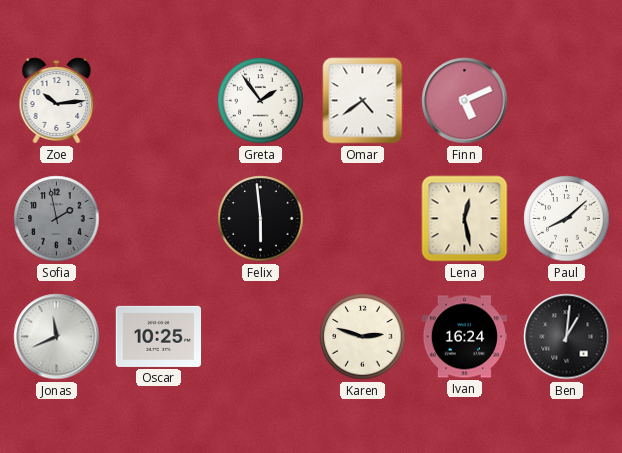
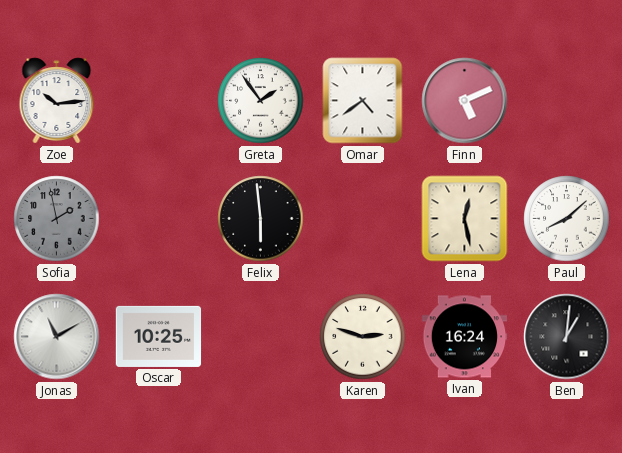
Jonas: 11:41 -> 11:10 (57, 337)
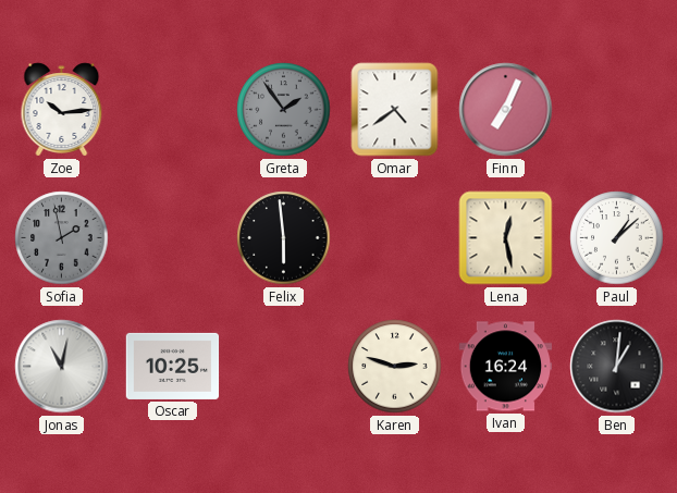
Greta dial: white -> grey (284, 110)
Finn: 5:11 -> 7:04 (506, 110)
Paul: 8:08 -> 1:08 (617, 238)
Jonas: 11:10 -> 11:02 (62, 367)
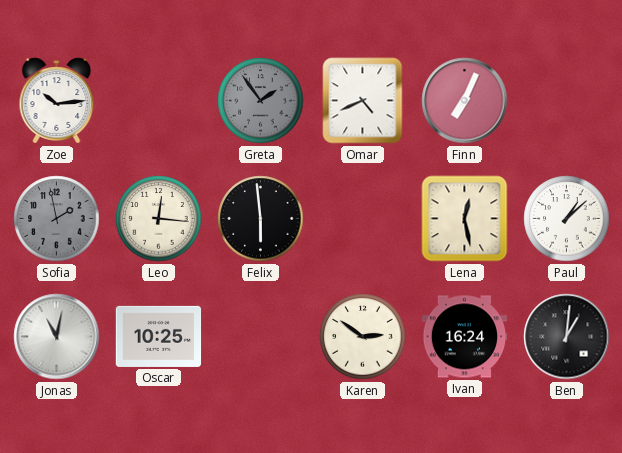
Omar: 4:39 -> 4:41 (363, 101)
Leo: none -> 12:16 (159, 219)
Karen: 2:48 -> 2:51 (363, 337)
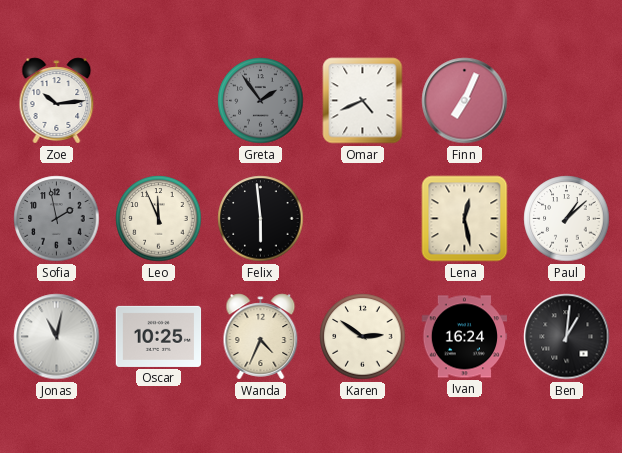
Leo: 12:16 -> 11:56 (159, 219)
Wanda: none -> 4:34 (261, 337)
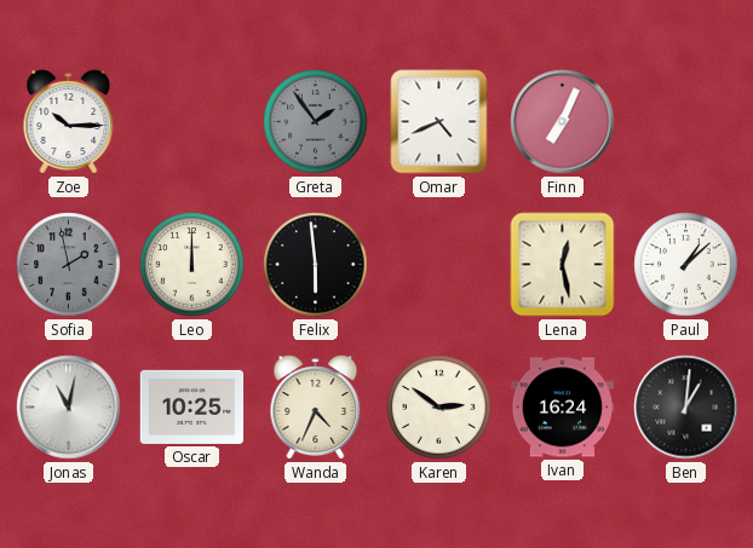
Zoe: 10:14 -> 10:15 (69, 122)
Leo: 11:56 -> 12:00 (192, 265)
